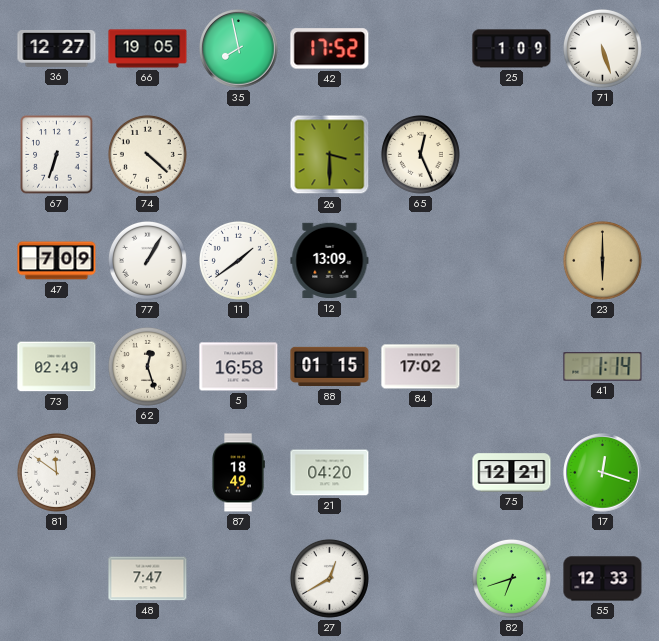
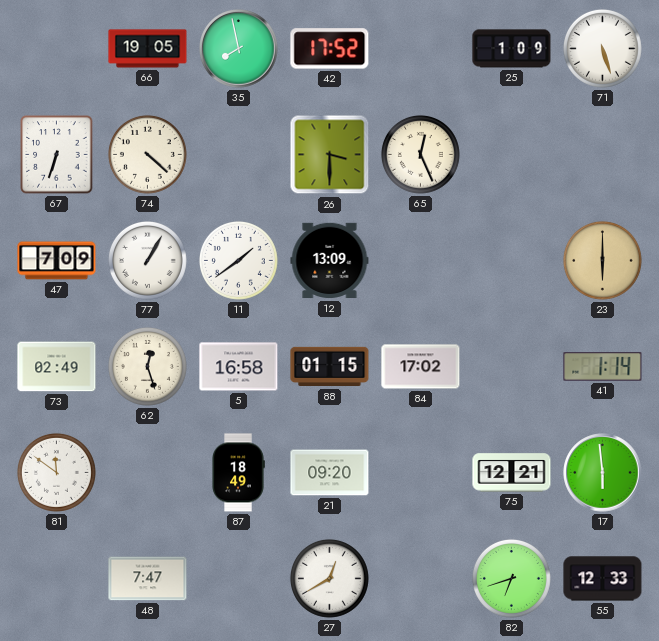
36: 12:27 -> none (57, 49)
21: 04:20 -> 09:20 (330, 473)
17: 12:18 -> 5:59 (603, 473)
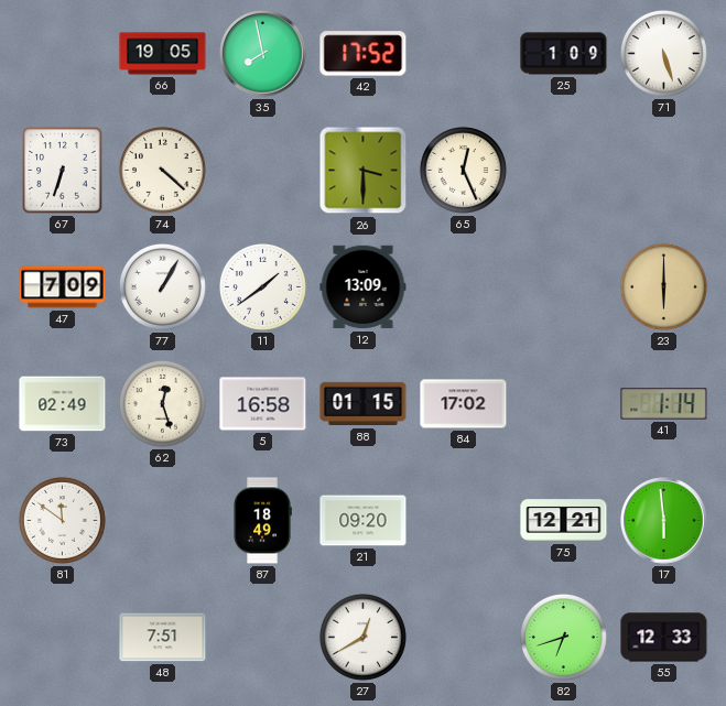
48: 7:47 -> 7:51 (163, 638)
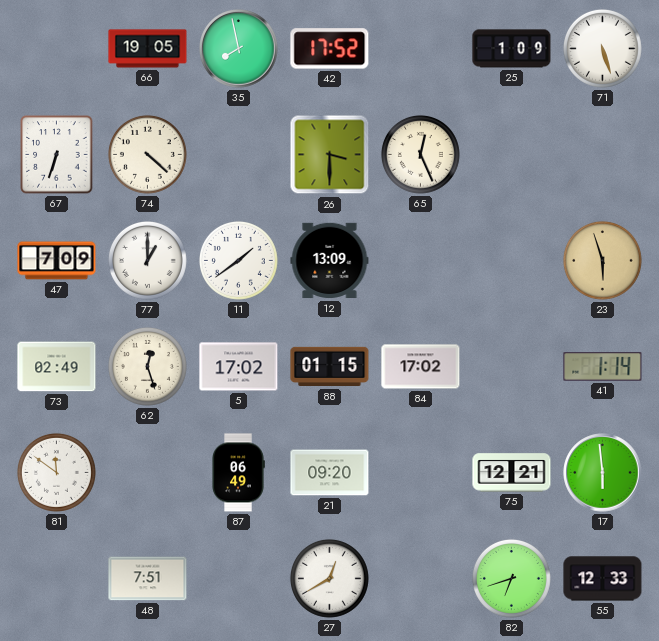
77: 1:05 -> 1:00 (147, 260)
23: 6:00 -> 5:57 (602, 260)
5: 16:58 -> 17:02 (239, 367)
87: 18:49 -> 06:49 (238, 473)
